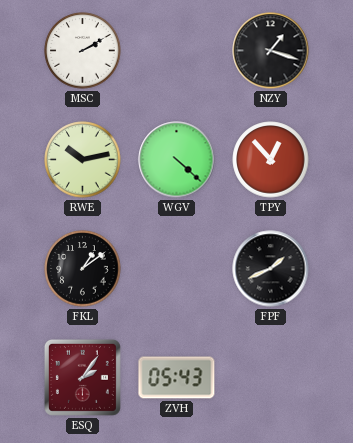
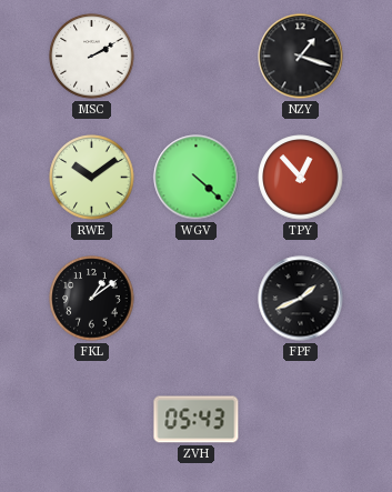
RWE: 10:13 -> 10:09 (92, 178)
ESQ: 2:06 -> none (82, 377)
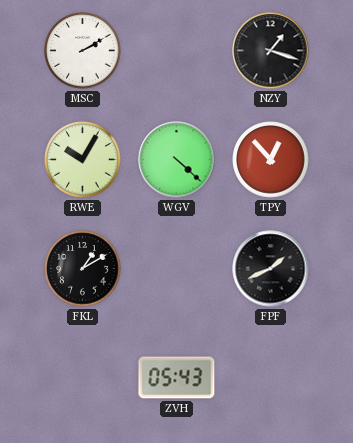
RWE: 10:09 -> 10:05 (83, 160)
FKL: 1:09 -> 1:10 (83, 269)
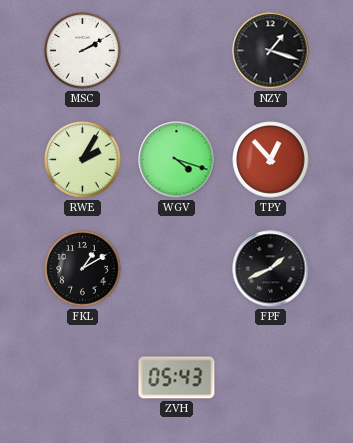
RWE: 10:05 -> 2:05 (83, 160)
WGV: 4:22 -> 4:18 (177, 160)
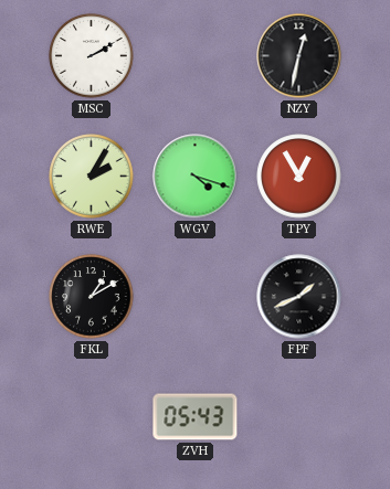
NZY: 1:18 -> 12:32 (299, 56)
TPY: 12:53 -> 12:55 (299, 177)
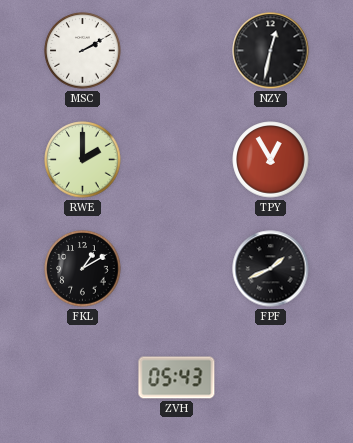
RWE: 2:05 -> 2:00 (83, 160)
WGV: 4:18 -> none (196, 177)
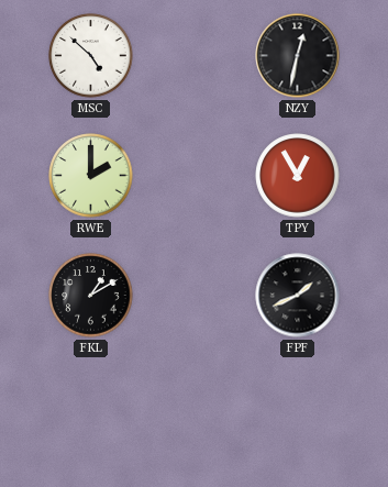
MSC: 2:10 -> 4:52 (91, 56)
ZVH: 05:43 -> none (177, 378)
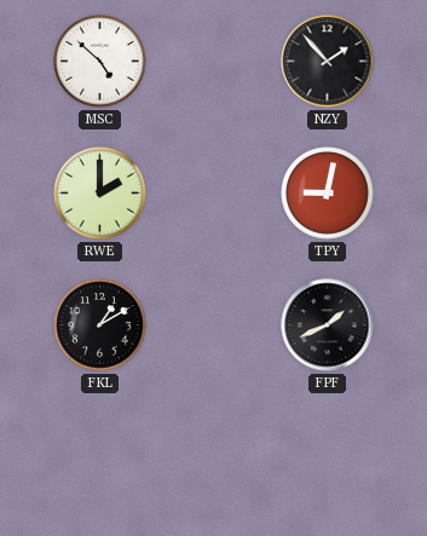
NZY: 12:32 -> 1:53 (328, 62)
TPY: 12:55 -> 9:02 (328, 194)
